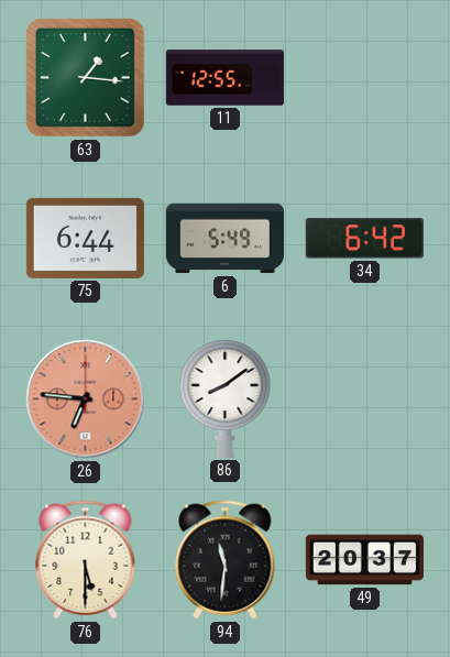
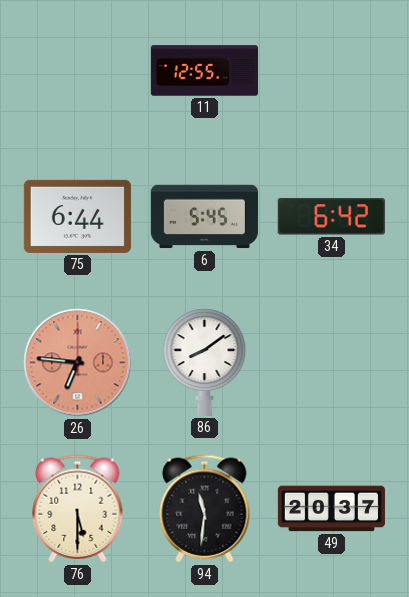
63: 1:16 -> none (86, 78)
6: 5:49 -> 5:45 (204, 217)
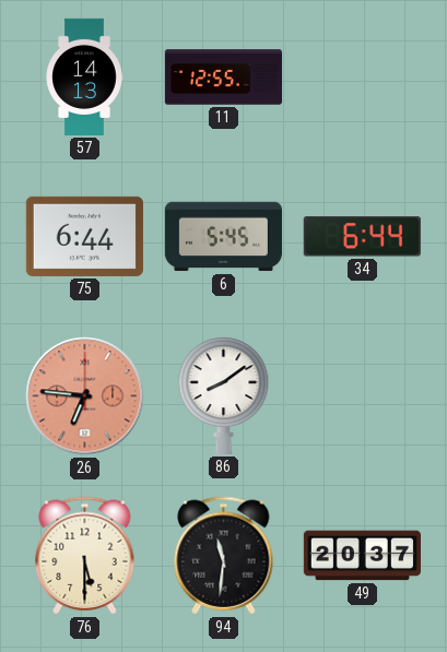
57: none -> 14:13 (84, 76)
34: 6:42 -> 6:44 (362, 237)
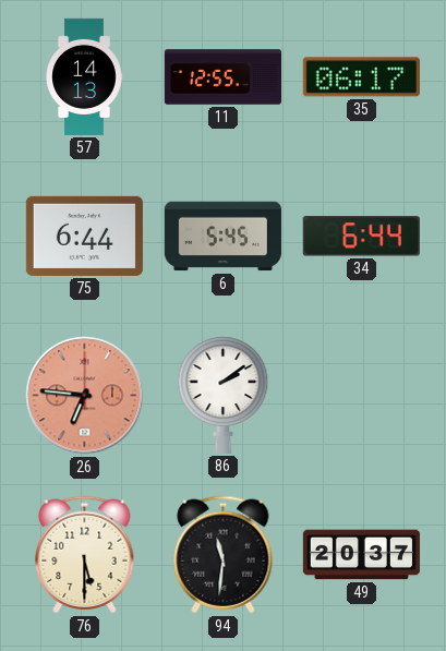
35: none -> 06:17 (361, 77)
86: 8:09 -> 2:09 (224, 395)
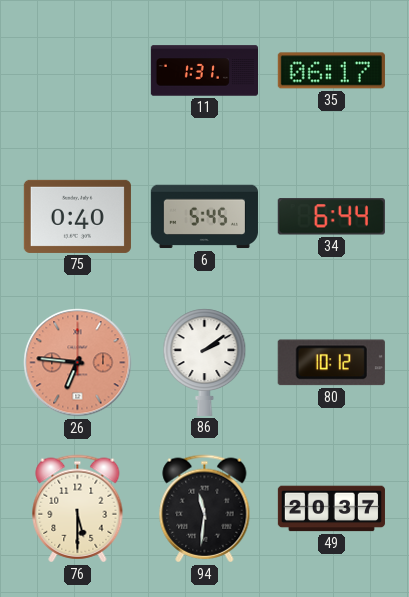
57: 14:13 -> none (84, 76)
11: 12:55 -> 1:31 (204, 71)
75: 6:44 -> 0:40 (77, 216)
80: none -> 10:12 (331, 363)
